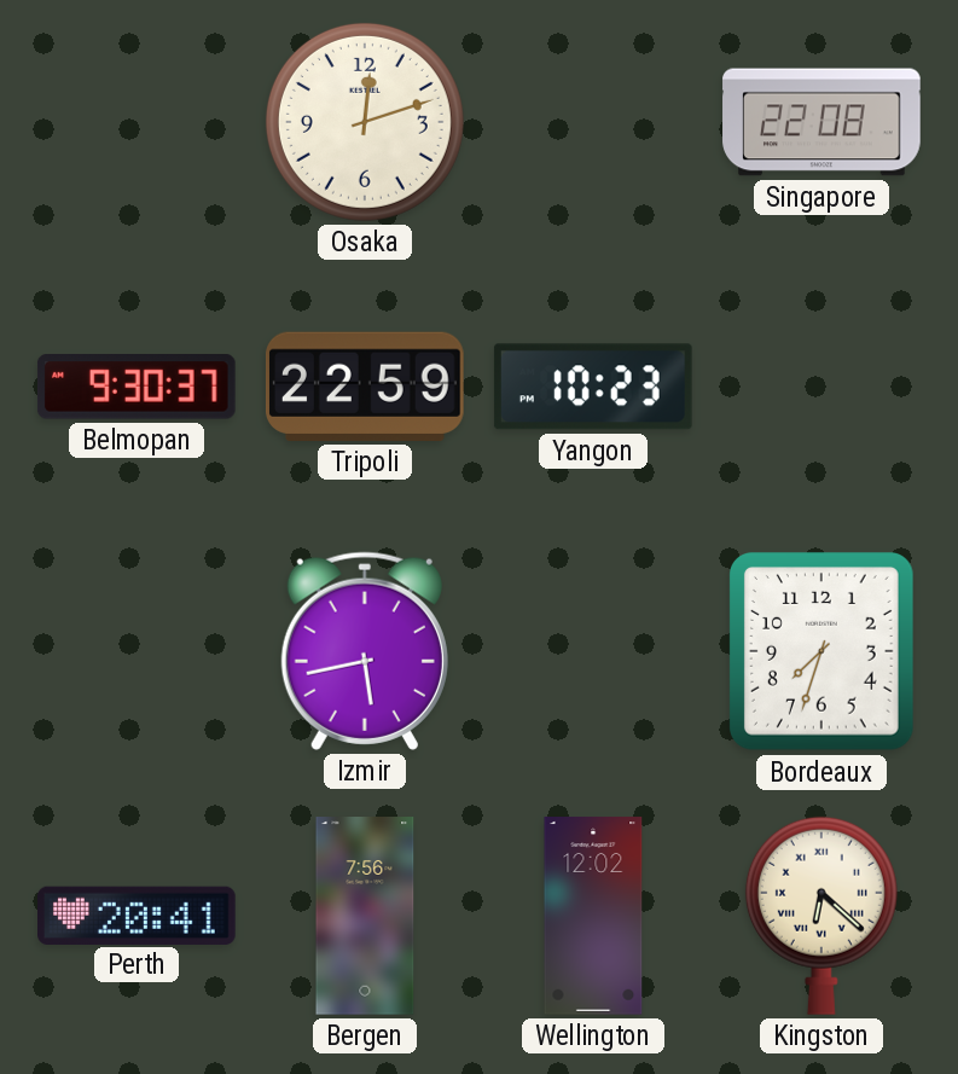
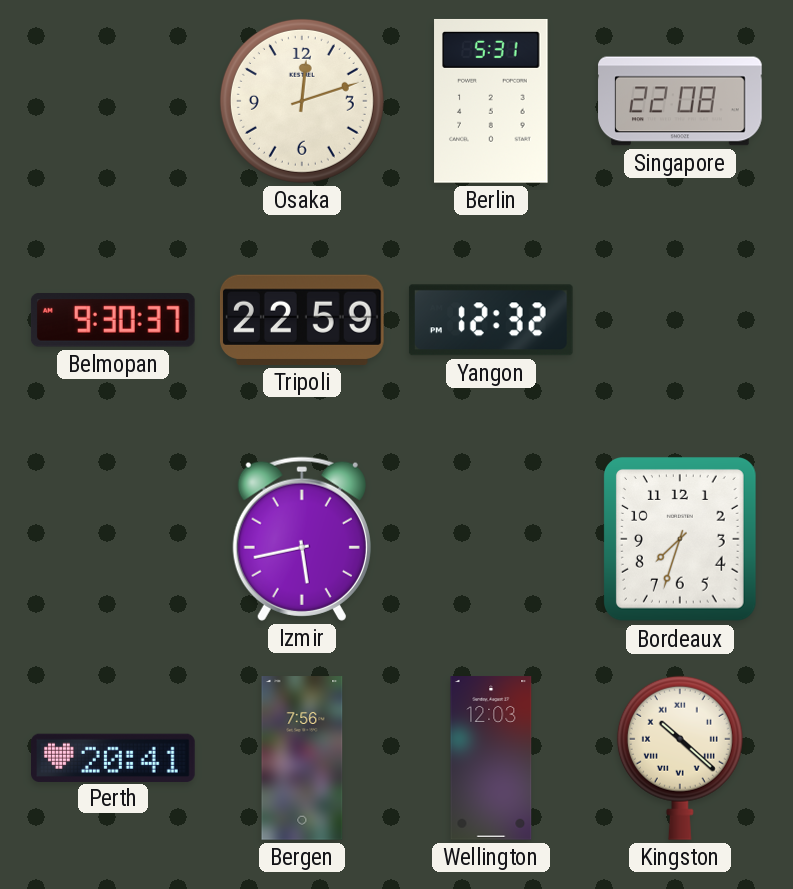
Berlin: none -> 5:31 (491, 101)
Yangon: 10:23 -> 12:32 (491, 320)
Wellington: 12:02 -> 12:03 (491, 758)
Kingston: 6:22 -> 10:22 (680, 758)
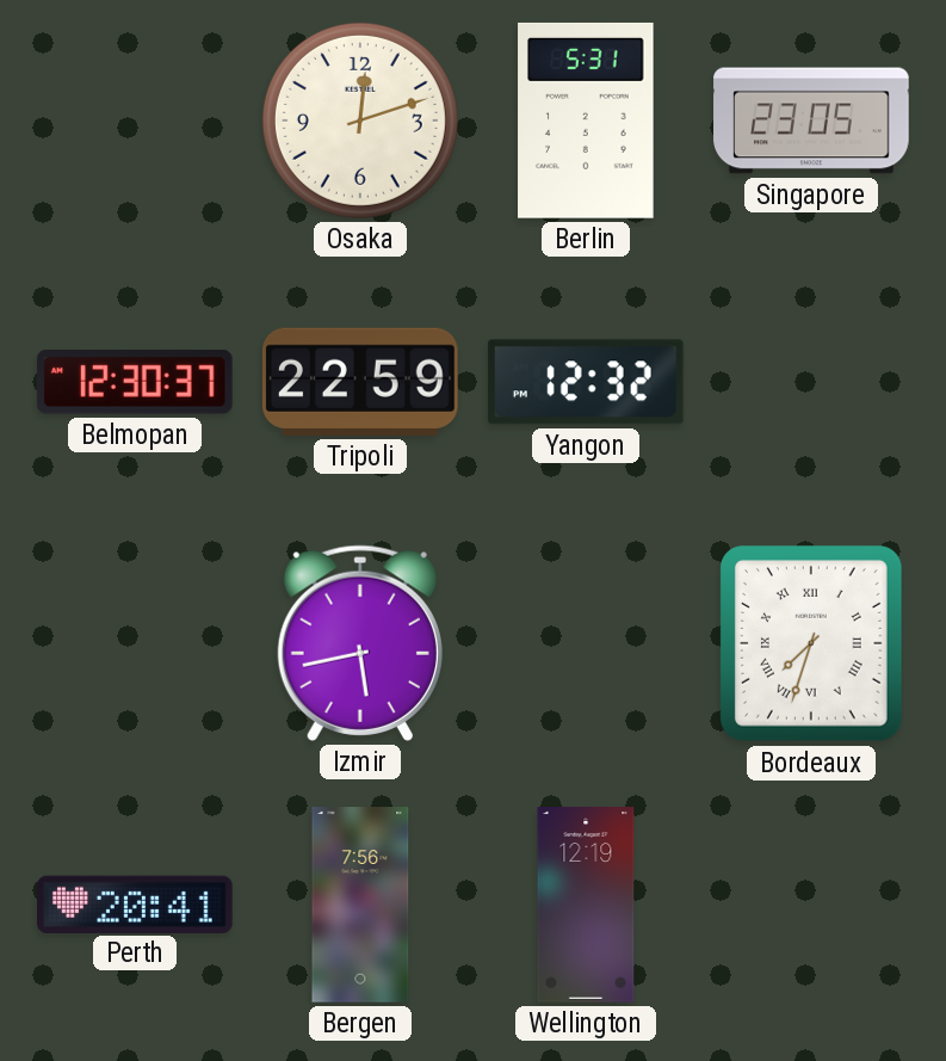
Singapore: 22:08 -> 23:05 (811, 121)
Belmopan: 9:30 -> 12:30 (135, 383)
Bordeaux numerals: Arabic -> Roman (812, 644)
Wellington: 12:03 -> 12:19 (586, 905)
Kingston: 10:22 -> none (680, 758)
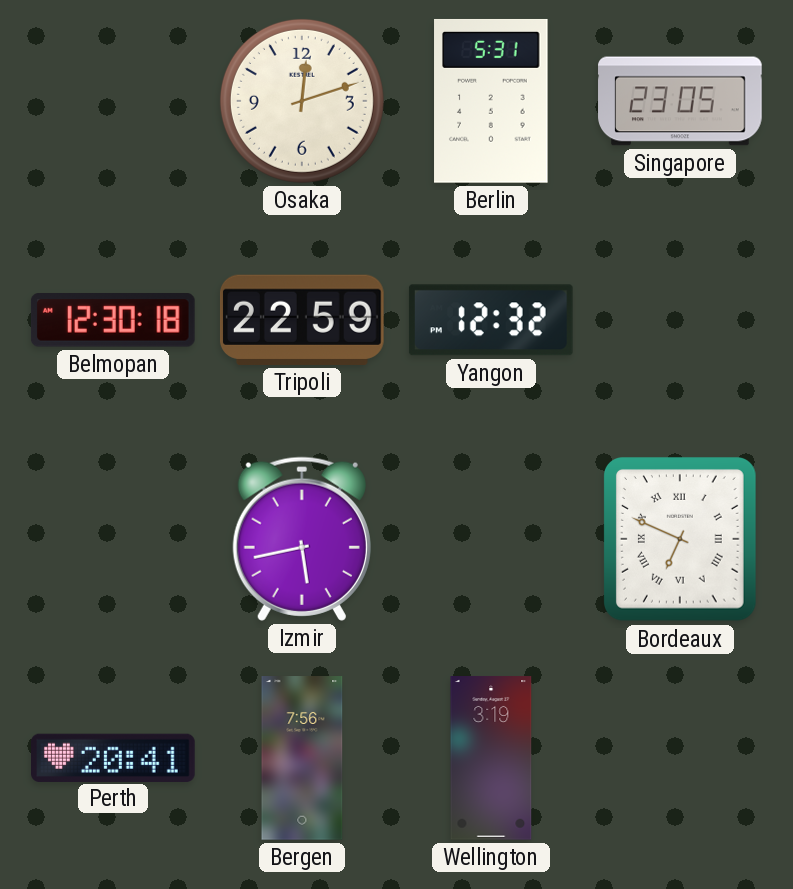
Belmopan: 12:30:37 -> 12:30:18 (113, 321)
Bordeaux: 7:33 -> 6:49 (681, 540)
Wellington: 12:19 -> 3:19 (491, 758)
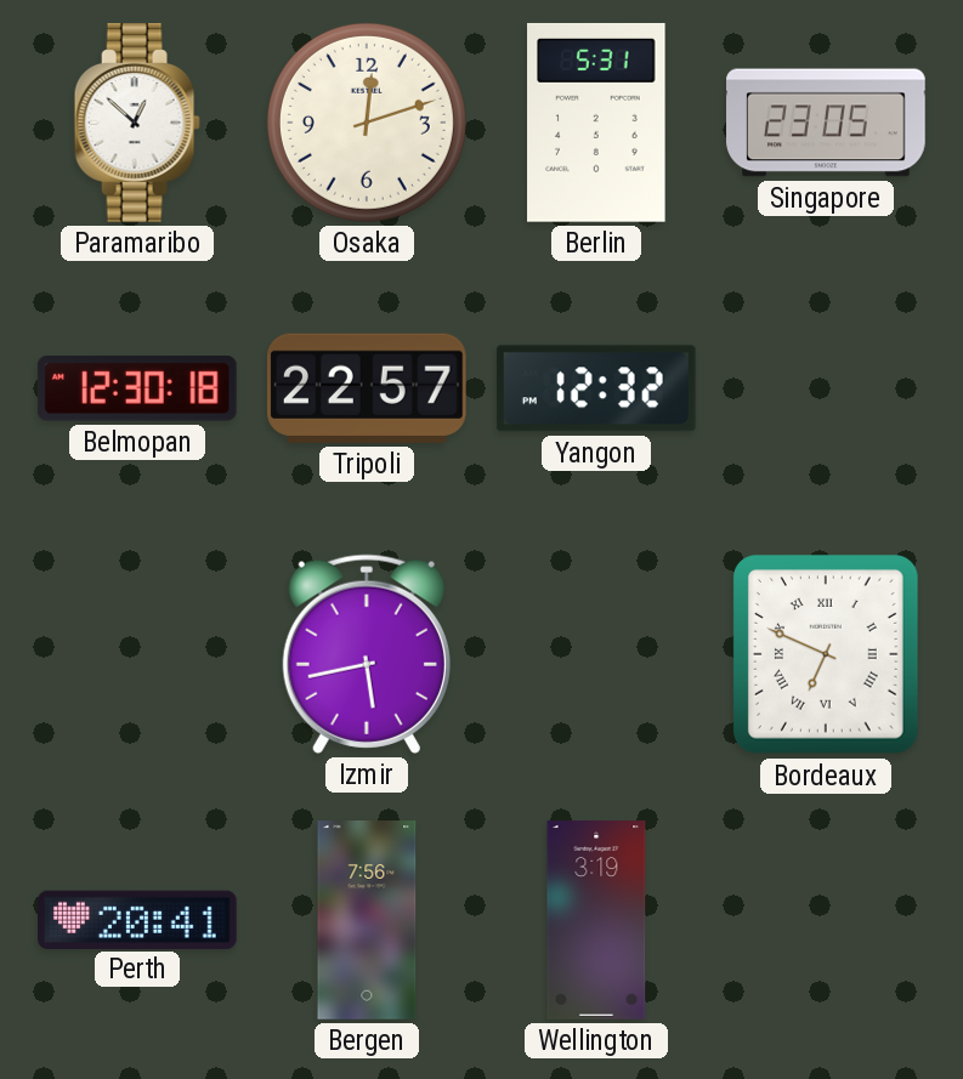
Paramaribo: none -> 12:52 (137, 124)
Tripoli: 22:59 -> 22:57 (367, 388)
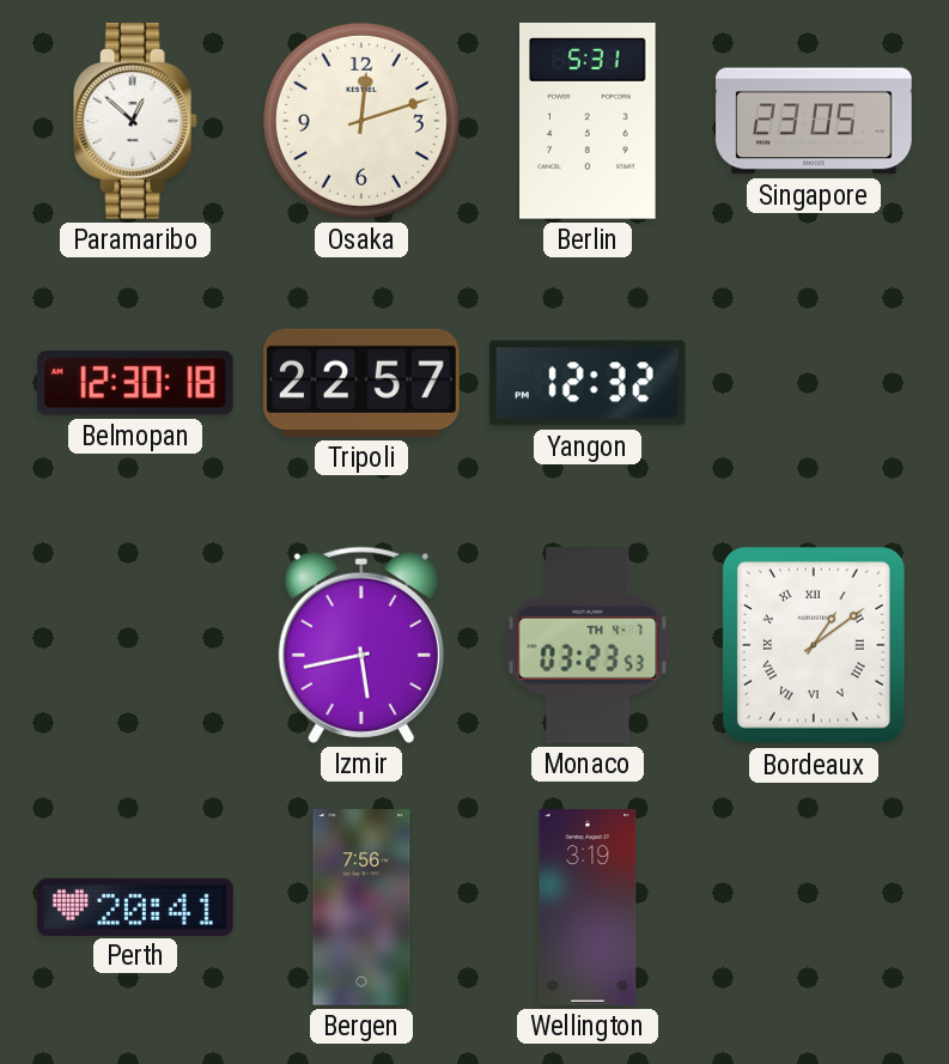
Monaco: none -> 03:23 (588, 646)
Bordeaux: 6:49 -> 1:09 (815, 646)
